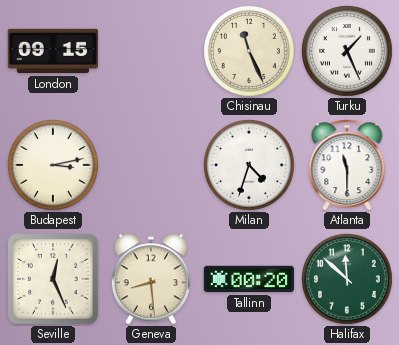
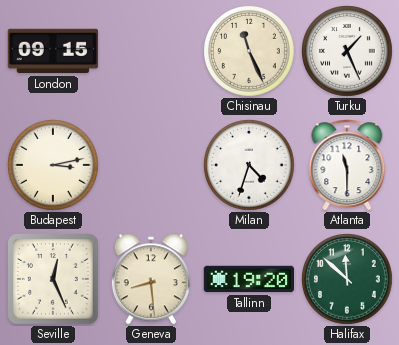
Tallinn: 00:20 -> 19:20 (248, 279)
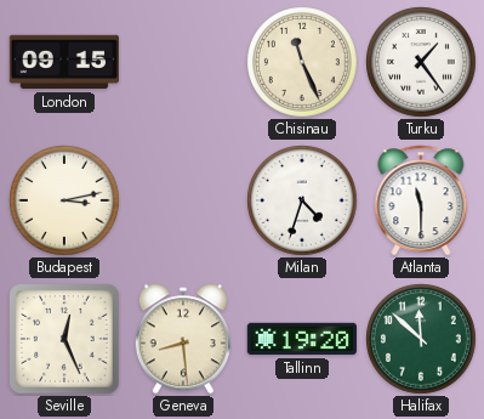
Turku: 1:26 -> 1:24 (422, 63)
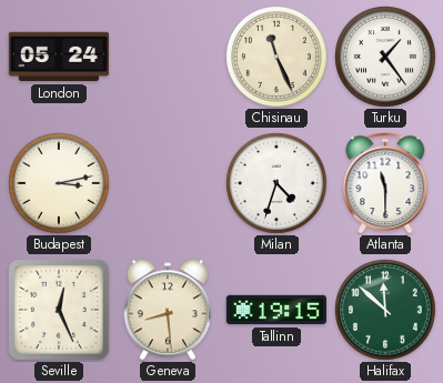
London: 09:15 -> 05:24 (58, 57)
Tallinn: 19:20 -> 19:15 (275, 310)
